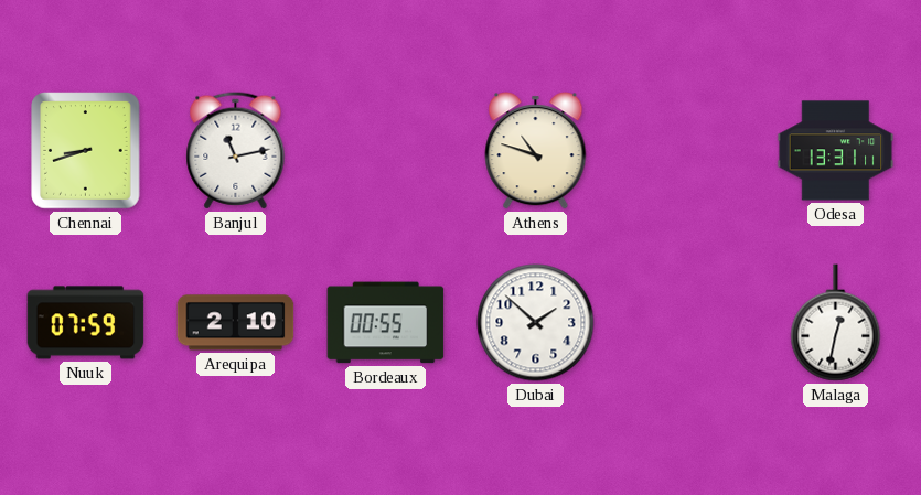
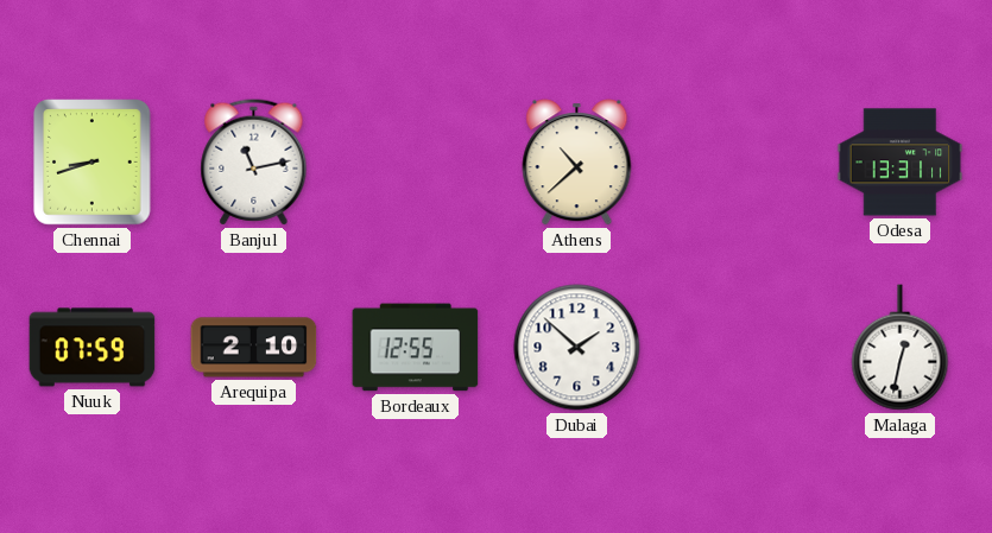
Athens: 10:48 -> 10:38 (577, 163)
Bordeaux: 00:55 -> 12:55 (416, 348)
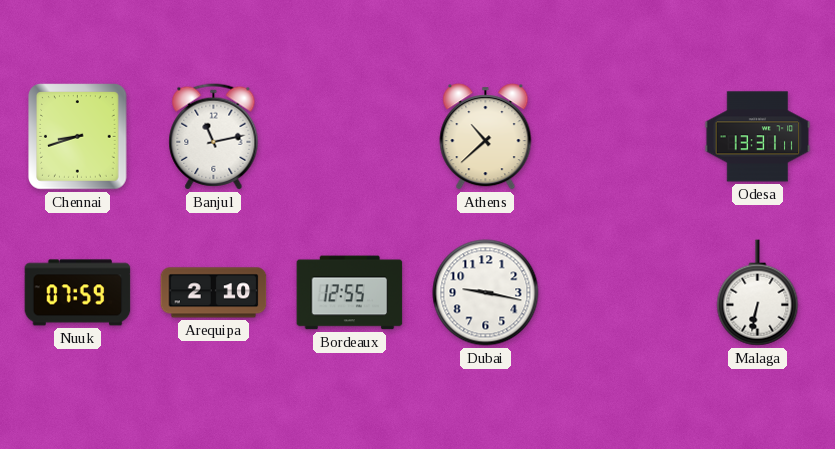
Dubai: 1:52 -> 9:17 (486, 293)
Malaga: 12:32 -> 6:32 (758, 293)
